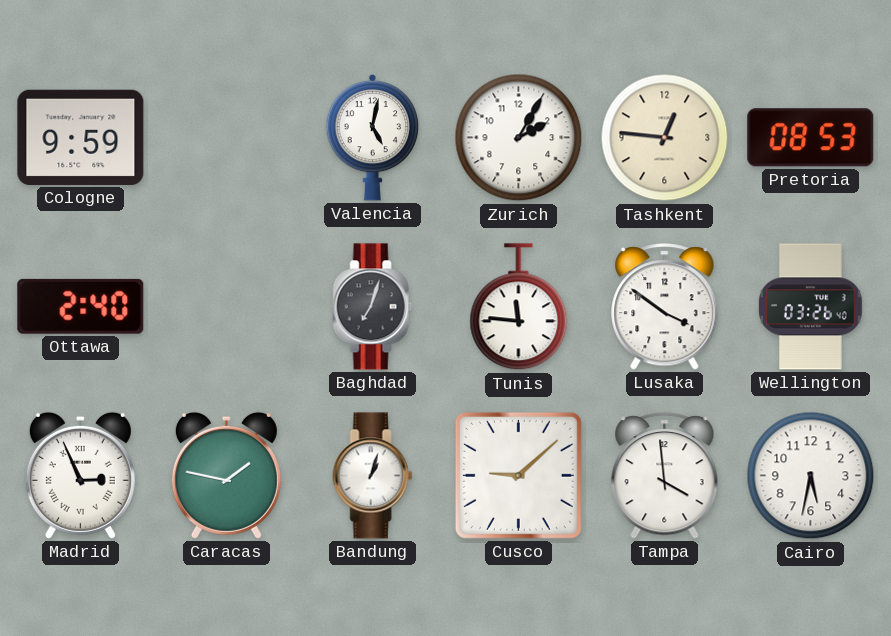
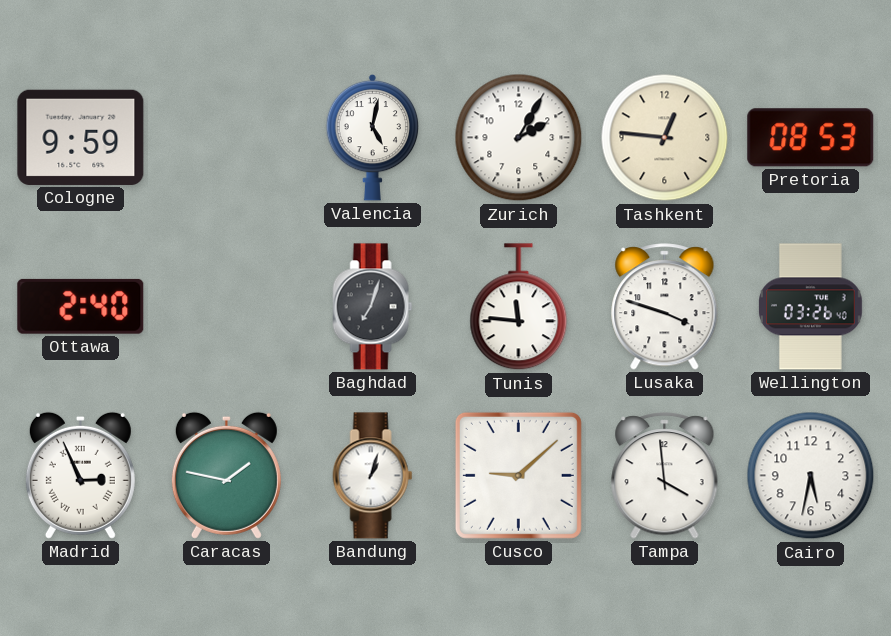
Lusaka: 3:51 -> 3:48 (665, 307)
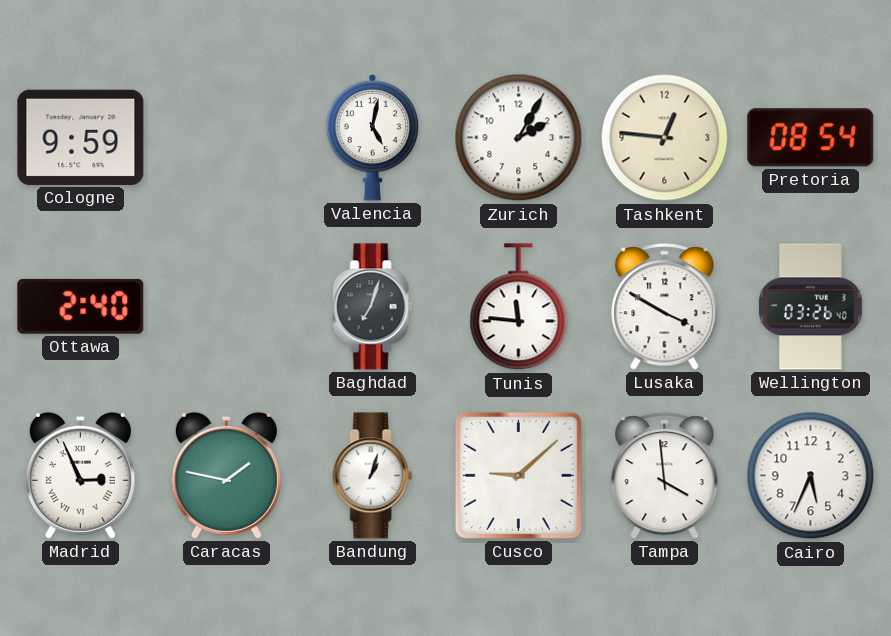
Pretoria: 08:53 -> 08:54 (811, 138)
Lusaka: 3:48 -> 3:50 (665, 307)
Cairo: 5:32 -> 5:34 (811, 476)
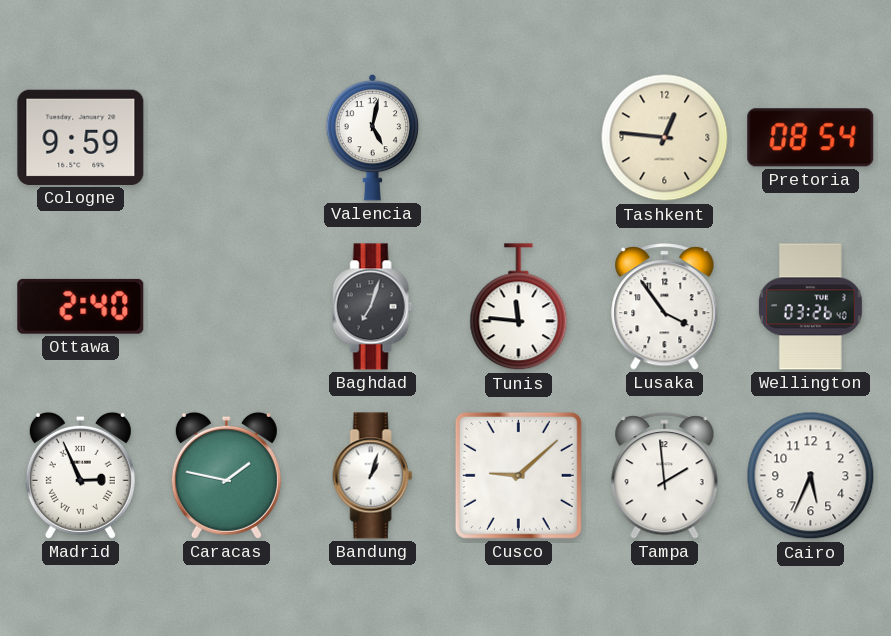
Zurich: 2:05 -> none (519, 138)
Lusaka: 3:50 -> 3:54 (665, 307)
Tampa: 3:59 -> 1:59 (665, 476)
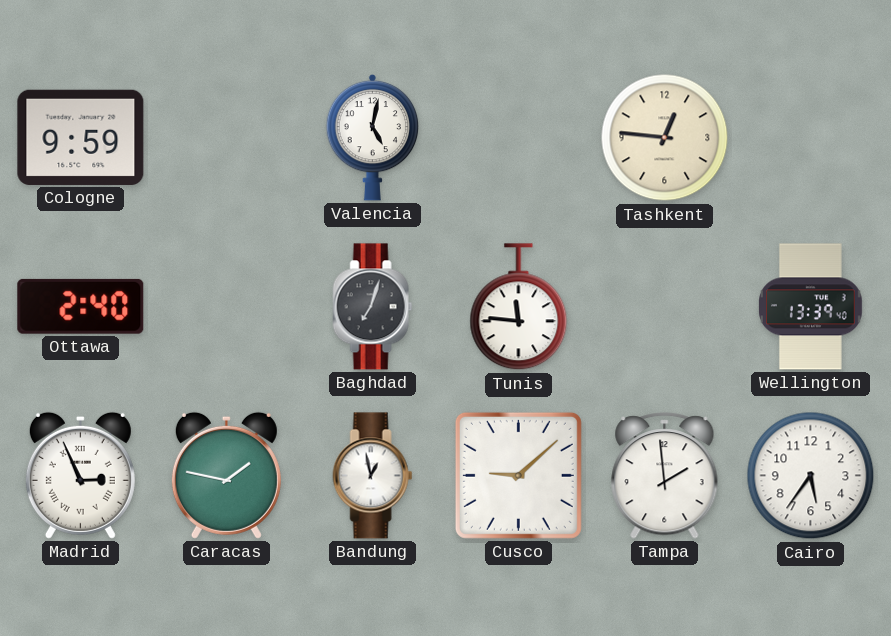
Pretoria: 08:54 -> none (811, 138)
Lusaka: 3:54 -> none (665, 307)
Wellington: 03:26 -> 13:39 (810, 307)
Bandung: 1:03 -> 12:58 (373, 476)
Cairo: 5:34 -> 5:36 (811, 476)
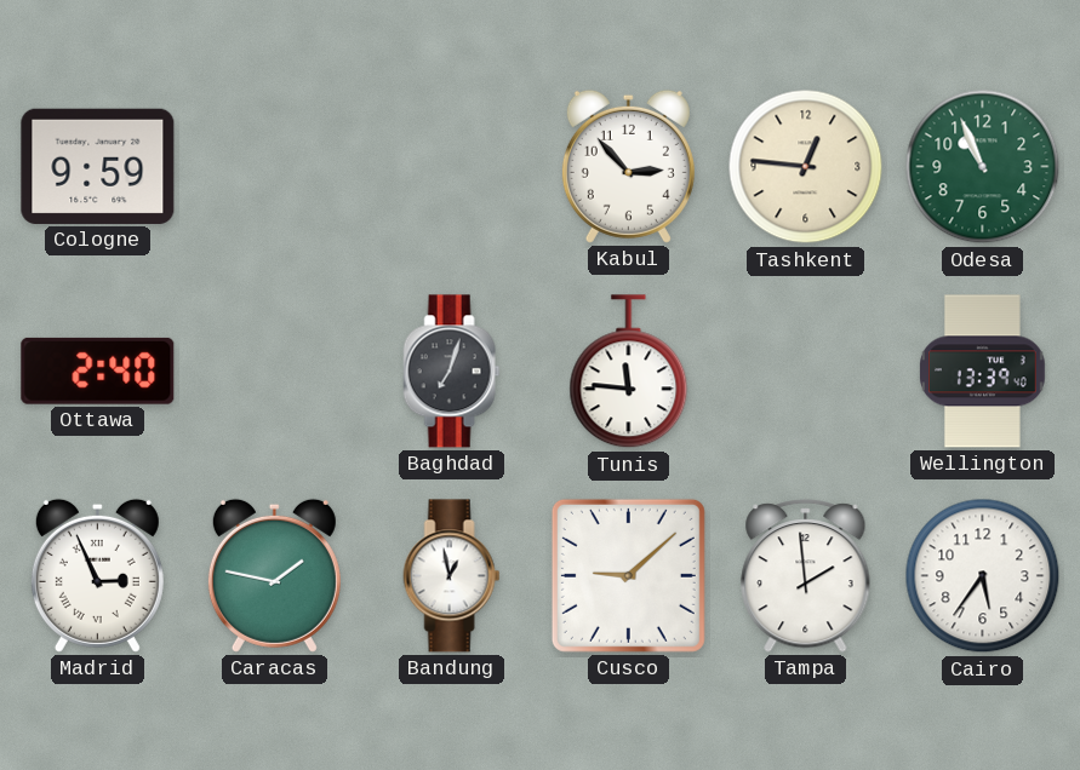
Valencia: 5:02 -> none (373, 137)
Kabul: none -> 2:53 (628, 166)
Odesa: none -> 10:56 (983, 167)
